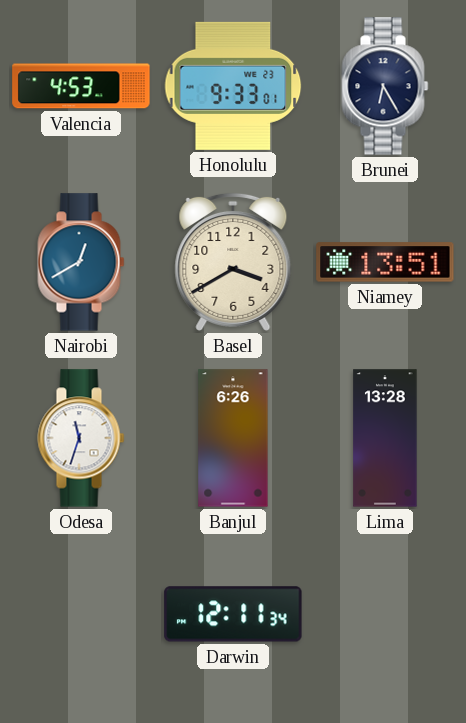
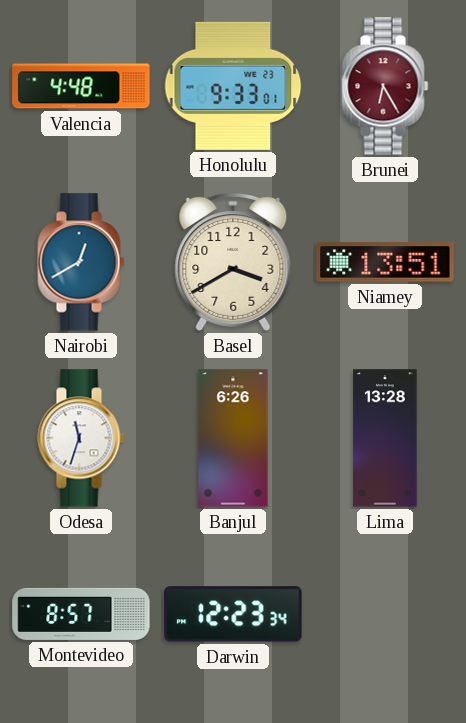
Valencia: 4:53 -> 4:48 (81, 86)
Brunei dial: navy -> burgundy (385, 86)
Montevideo: none -> 8:57 (81, 614)
Darwin: 12:11 -> 12:23 (233, 614)
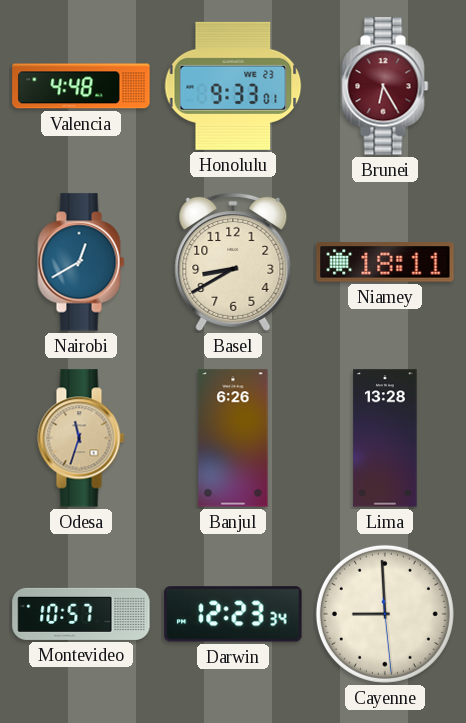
Basel: 3:40 -> 8:40 (233, 262)
Niamey: 13:51 -> 18:11 (385, 262)
Odesa dial: white -> champagne (81, 438)
Montevideo: 8:57 -> 10:57 (81, 614)
Cayenne: none -> 8:59 (385, 614)
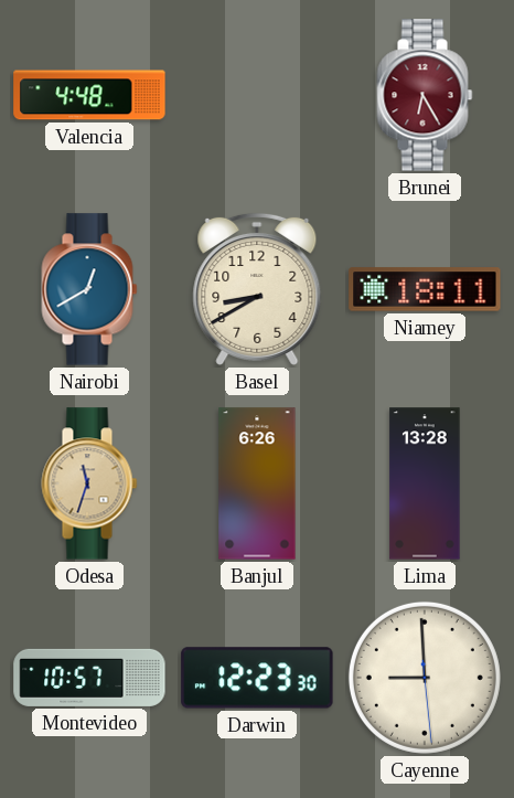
Honolulu: 9:33 -> none (233, 86)
Darwin: 12:23:34 -> 12:23:30 (257, 678)
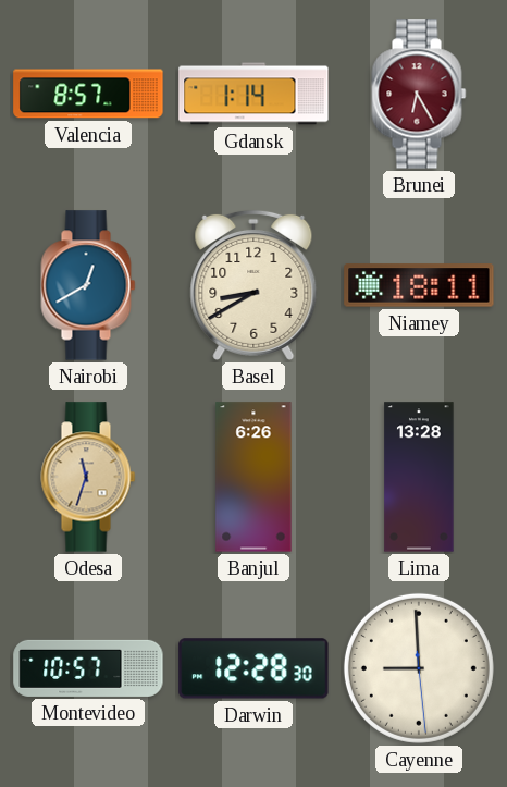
Valencia: 4:48 -> 8:57 (88, 94)
Gdansk: none -> 1:14 (253, 94)
Darwin: 12:23 -> 12:28 (253, 668)
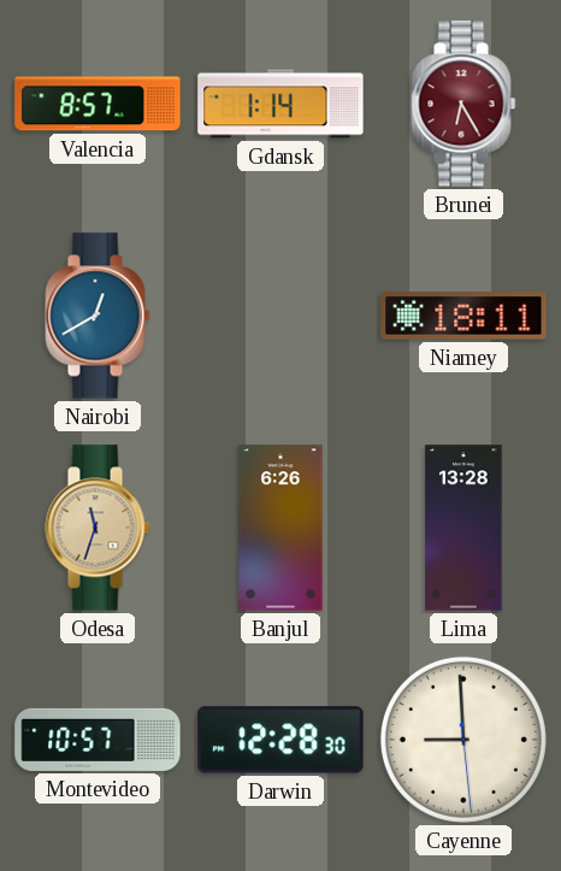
Basel: 8:40 -> none (253, 285)
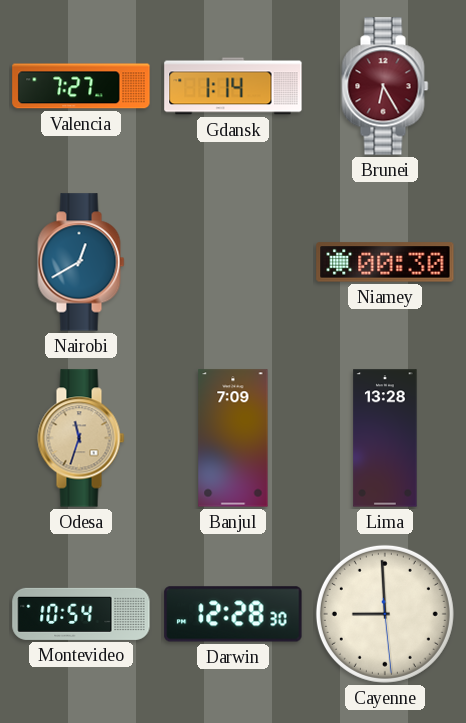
Valencia: 8:57 -> 7:27 (81, 86)
Niamey: 18:11 -> 00:30 (385, 262)
Banjul: 6:26 -> 7:09 (233, 438)
Montevideo: 10:57 -> 10:54 (81, 614)
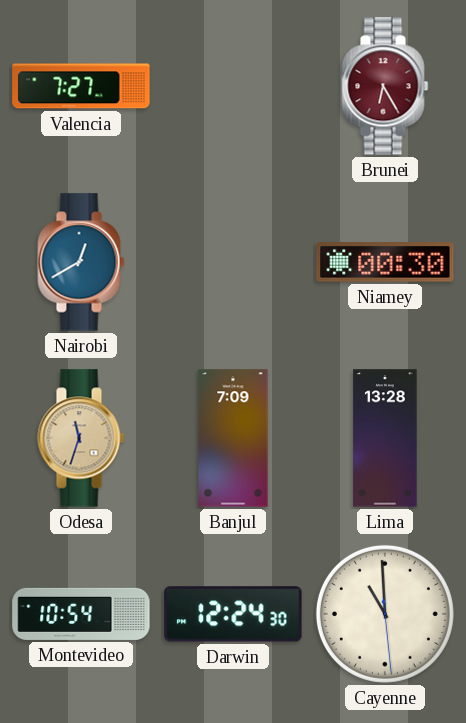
Gdansk: 1:14 -> none (233, 86)
Darwin: 12:28 -> 12:24 (233, 614)
Cayenne: 8:59 -> 10:59 (385, 614)
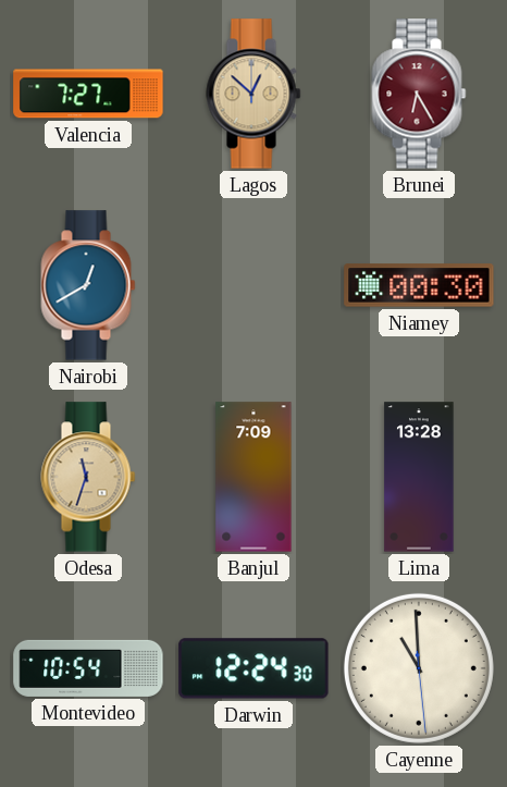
Lagos: none -> 12:52 (253, 94)
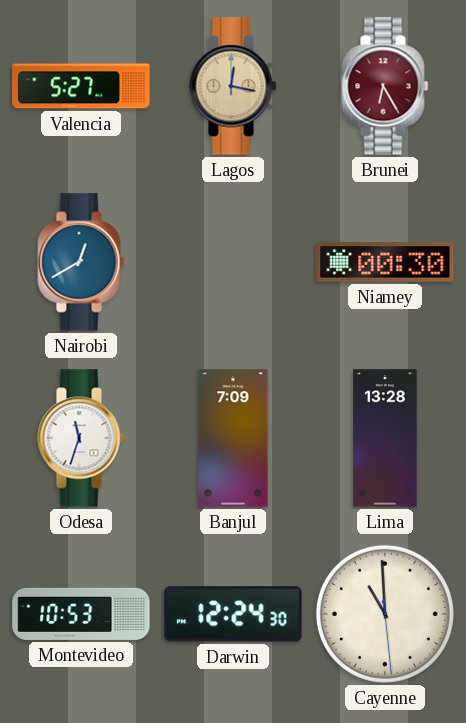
Valencia: 7:27 -> 5:27 (81, 86)
Lagos: 12:52 -> 12:17 (233, 86)
Odesa dial: champagne -> white (81, 438)
Montevideo: 10:54 -> 10:53 (81, 614)
